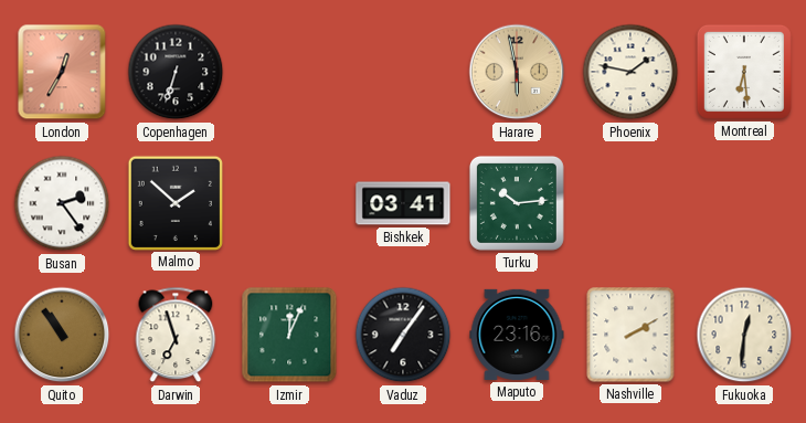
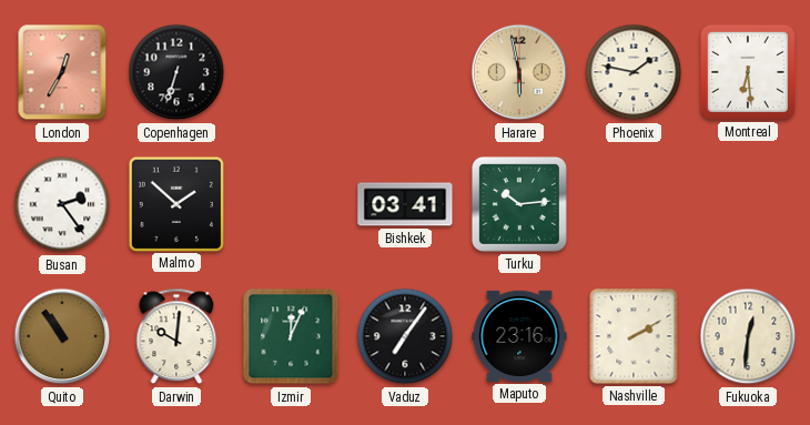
Darwin: 6:57 -> 10:01 (176, 336)
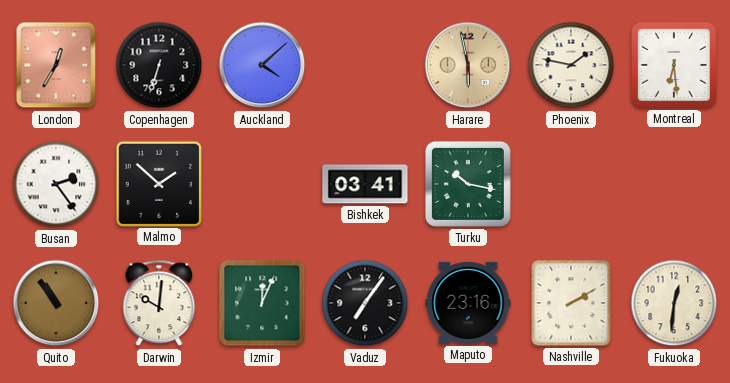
Auckland: none -> 4:08 (262, 65)
Turku: 10:14 -> 10:17 (468, 184)
